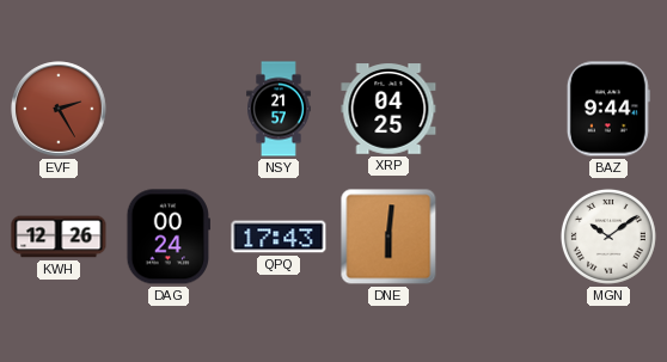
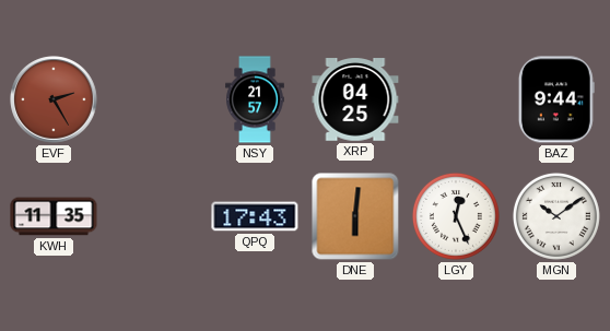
KWH: 12:26 -> 11:35 (54, 216)
DAG: 00:24 -> none (167, 237)
LGY: none -> 12:26 (456, 216)
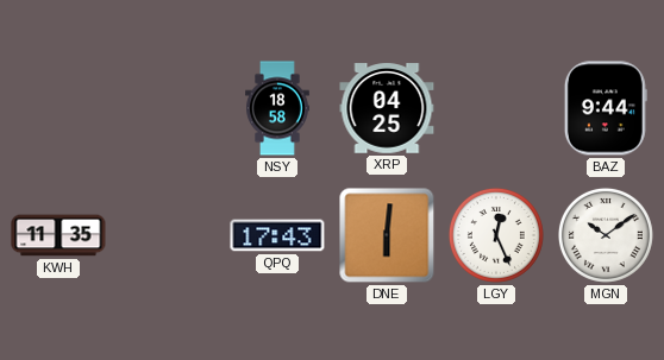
EVF: 2:25 -> none (54, 99)
NSY: 21:57 -> 18:58 (277, 108)
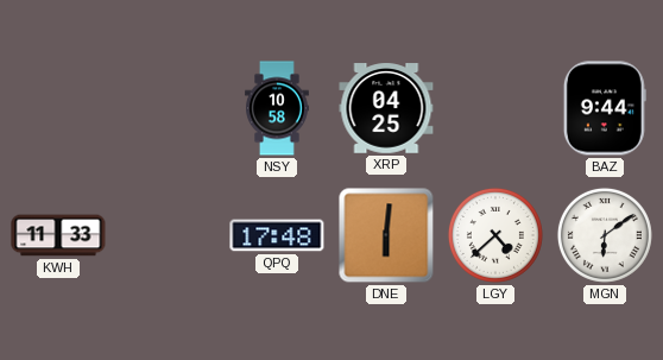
NSY: 18:58 -> 10:58 (277, 108)
KWH: 11:35 -> 11:33 (58, 235)
QPQ: 17:43 -> 17:48 (277, 235)
LGY: 12:26 -> 4:38 (495, 235)
MGN: 10:09 -> 6:09 (605, 235)
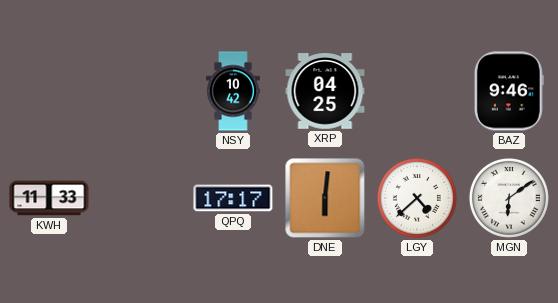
NSY: 10:58 -> 10:42 (233, 91)
BAZ: 9:44 -> 9:46 (509, 91)
QPQ: 17:48 -> 17:17 (233, 198)
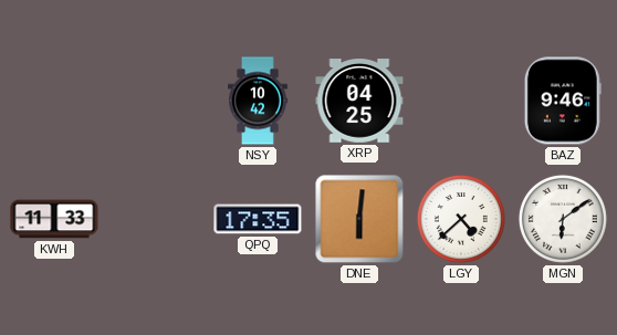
QPQ: 17:17 -> 17:35 (258, 219)
